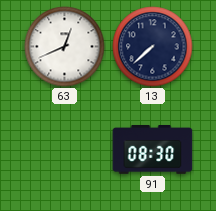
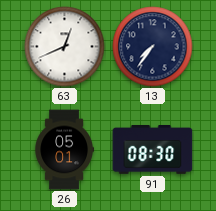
13: 7:38 -> 7:36 (153, 47)
26: none -> 05:01 (64, 150)
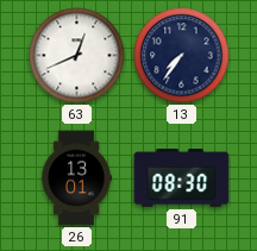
26: 05:01 -> 13:01 (76, 178)
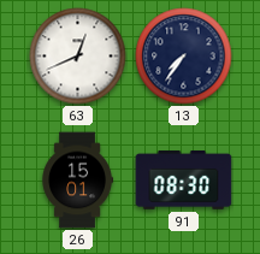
26: 13:01 -> 15:01 (77, 181)
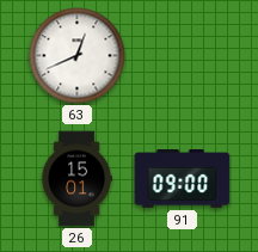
13: 7:36 -> none (184, 57)
91: 08:30 -> 09:00 (183, 179)
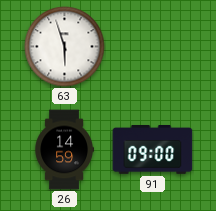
63: 12:41 -> 5:57 (65, 47)
26: 15:01 -> 14:59 (64, 150)
